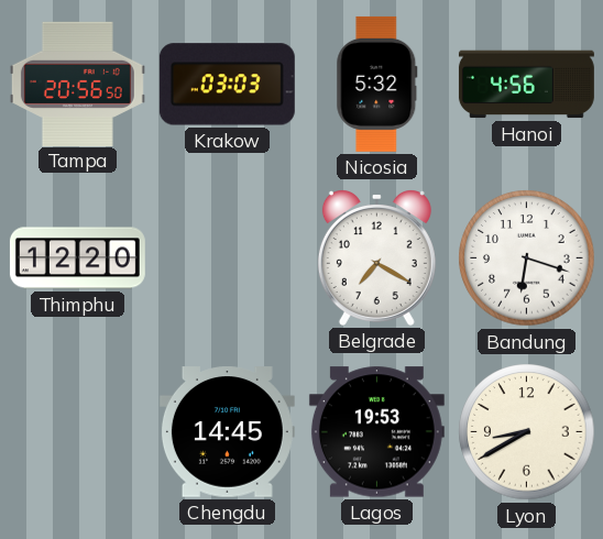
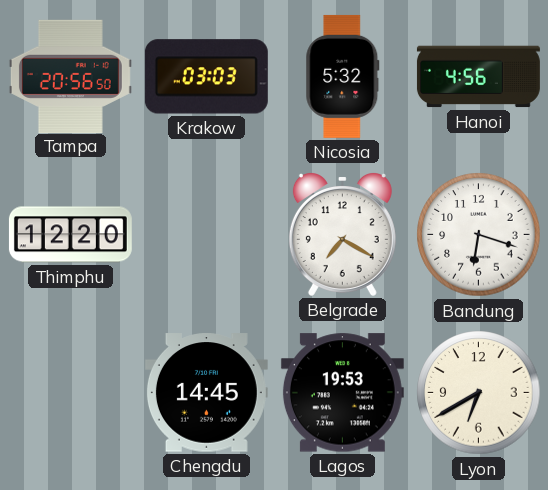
Lyon: 8:40 -> 6:40 (479, 393)
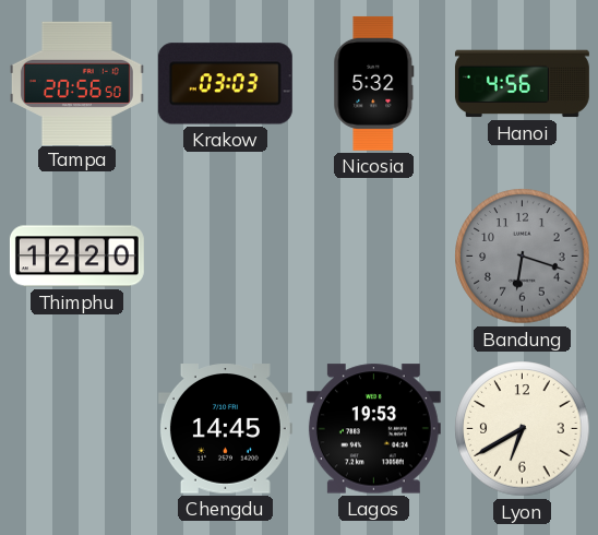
Belgrade: 7:20 -> none (342, 235)
Bandung dial: white -> grey (523, 257)
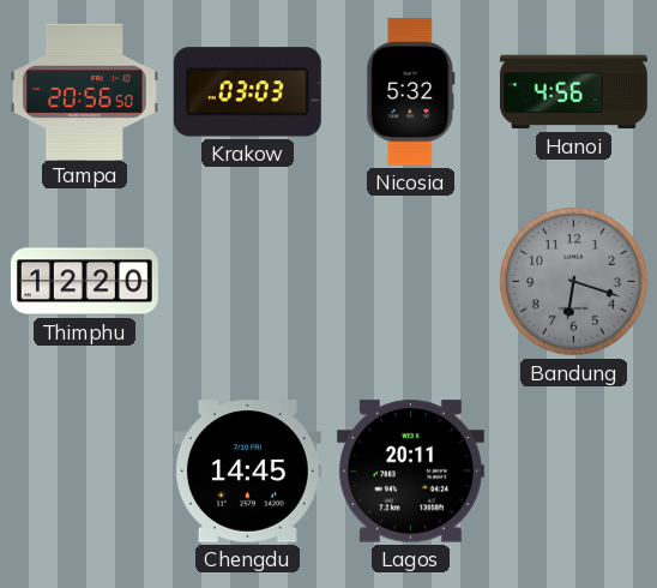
Lagos: 19:53 -> 20:11 (410, 472)
Lyon: 6:40 -> none (523, 429)
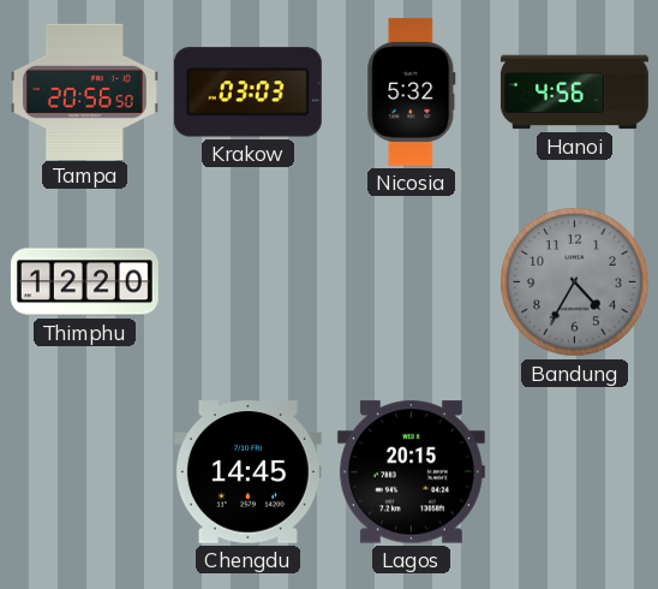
Bandung: 6:18 -> 4:35 (575, 282)
Lagos: 20:11 -> 20:15 (411, 472)
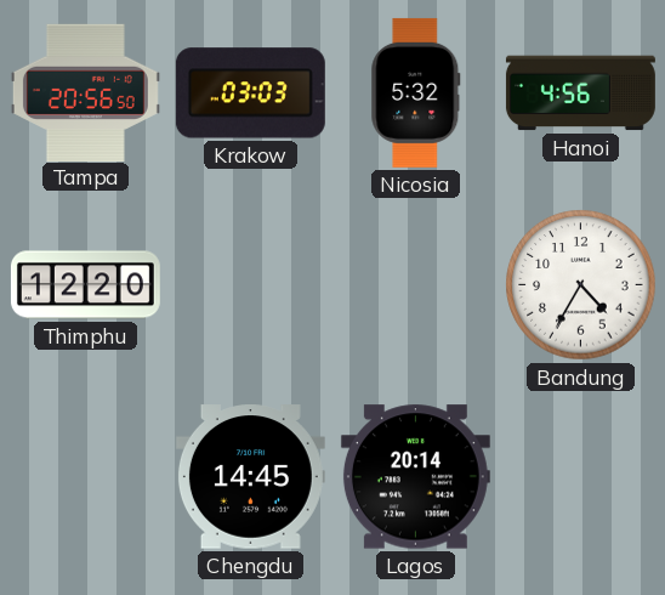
Bandung dial: grey -> white (581, 285)
Lagos: 20:15 -> 20:14 (415, 477)
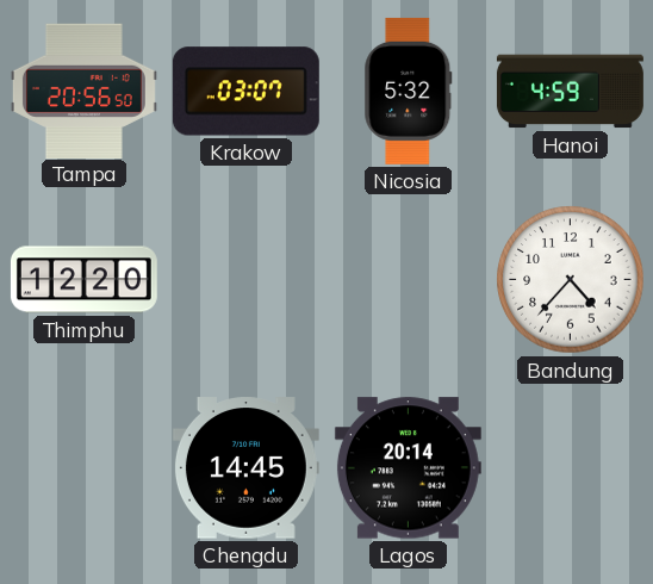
Krakow: 03:03 -> 03:07 (245, 92)
Hanoi: 4:56 -> 4:59 (570, 92)
Bandung: 4:35 -> 4:37 (571, 280)
